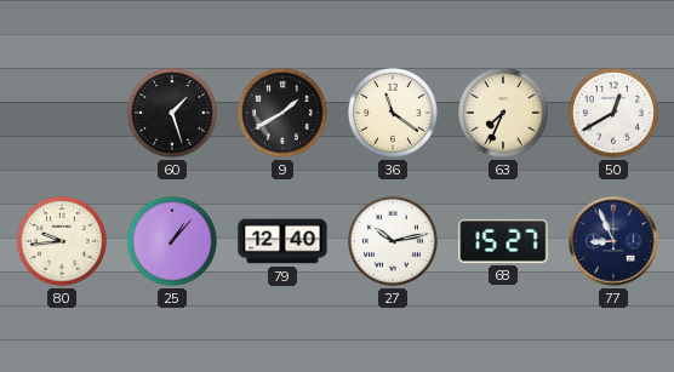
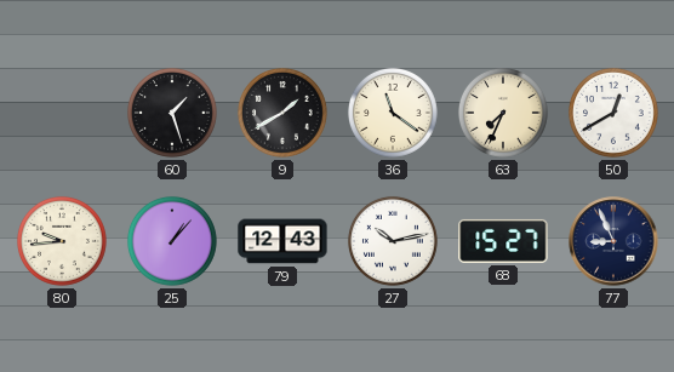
79: 12:40 -> 12:43 (282, 241)
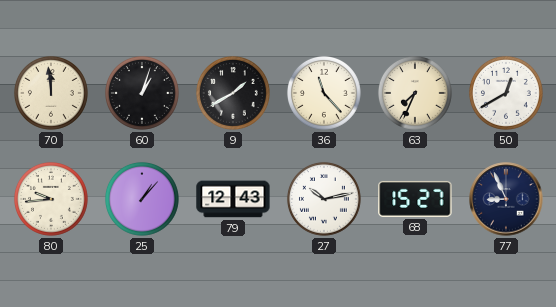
70: none -> 11:59 (51, 93)
60: 1:27 -> 1:03 (142, 93)
36: 11:21 -> 11:23 (324, 93)
